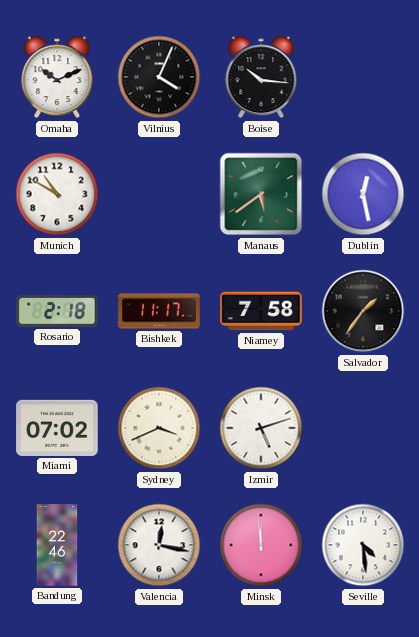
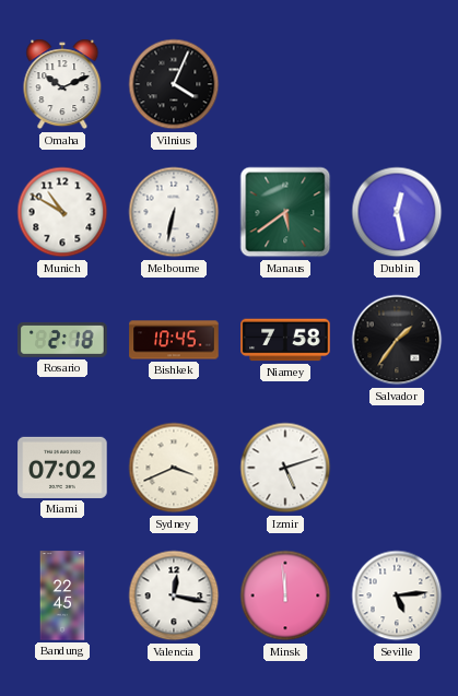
Boise: 10:16 -> none (261, 77)
Melbourne: none -> 6:32 (174, 212)
Bishkek: 11:17 -> 10:45 (174, 340)
Bandung: 22:46 -> 22:45 (62, 595)
Seville: 4:29 -> 5:14 (397, 595)
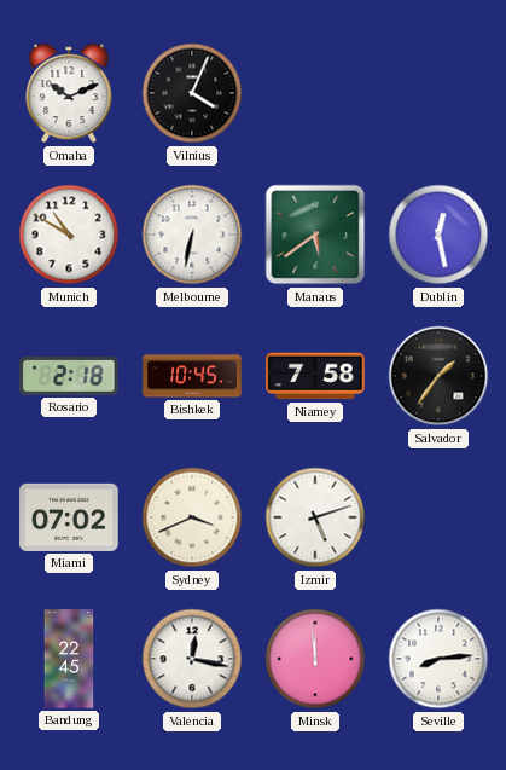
Seville: 5:14 -> 8:14 (438, 659)
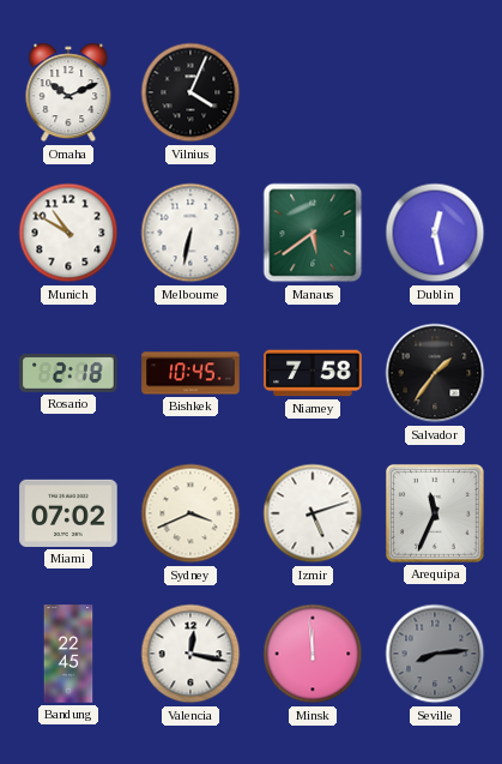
Arequipa: none -> 11:34 (435, 513)
Seville dial: white -> grey (435, 654)
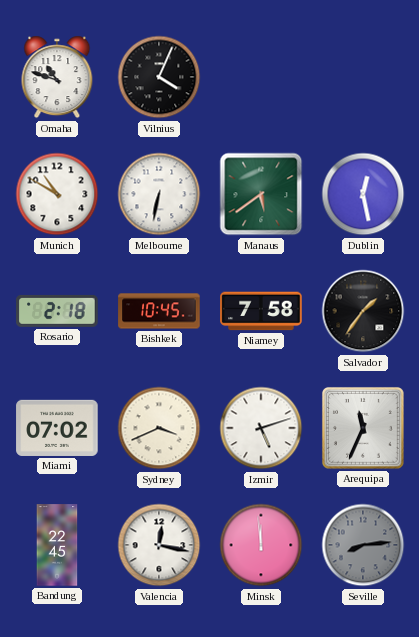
Omaha: 10:11 -> 10:48 (57, 77)
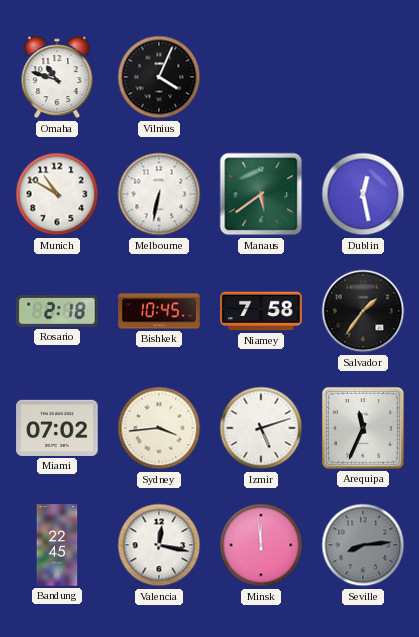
Sydney: 3:41 -> 3:44 (159, 428)
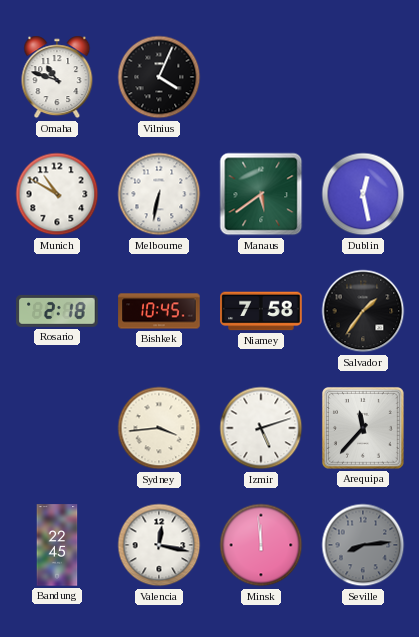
Miami: 07:02 -> none (57, 428)
Arequipa: 11:34 -> 11:37 (363, 428)
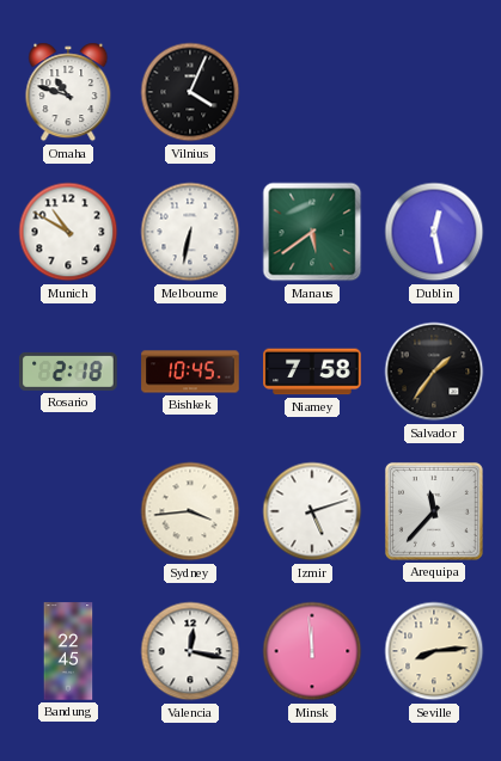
Seville dial: grey -> cream (434, 651)
